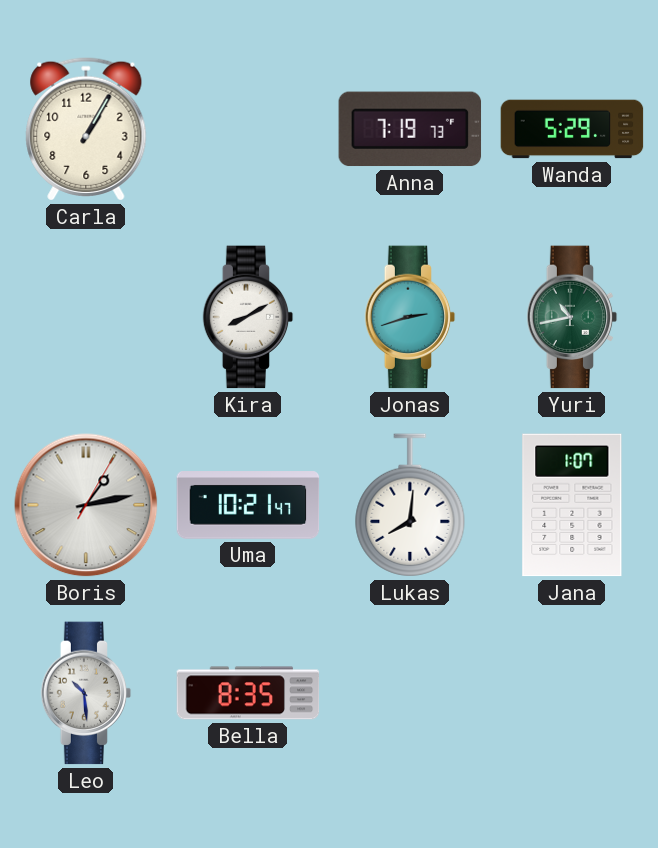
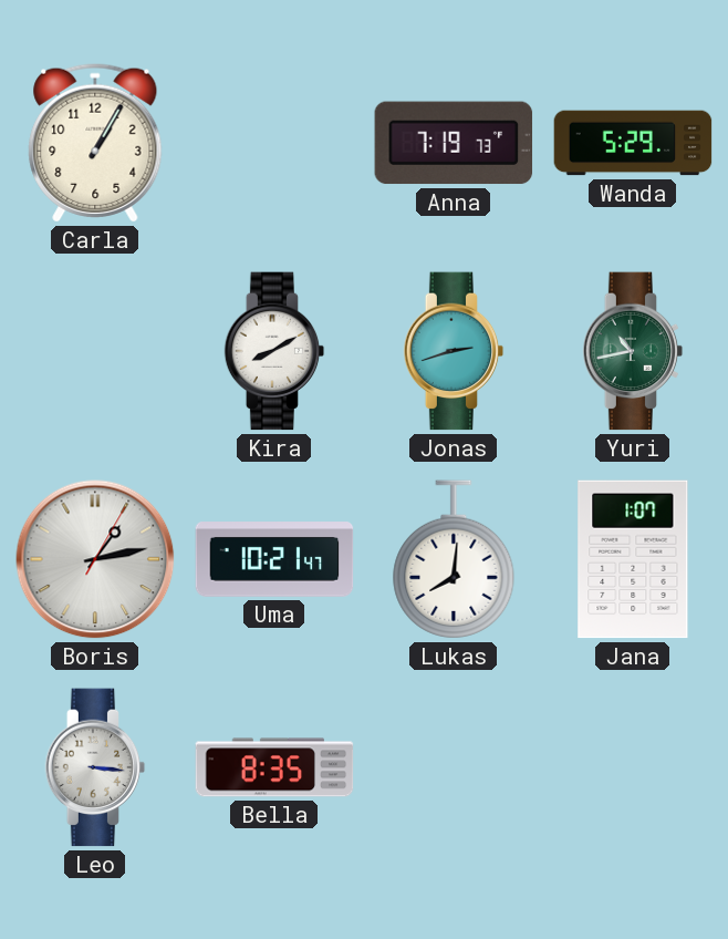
Leo: 10:29 -> 3:16 (95, 767)
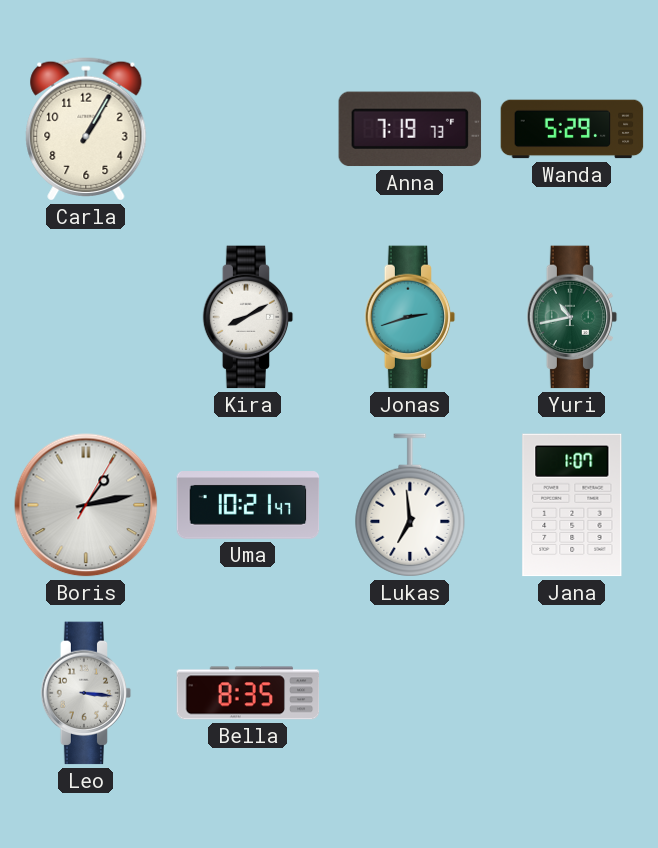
Lukas: 8:01 -> 6:59 (410, 505)
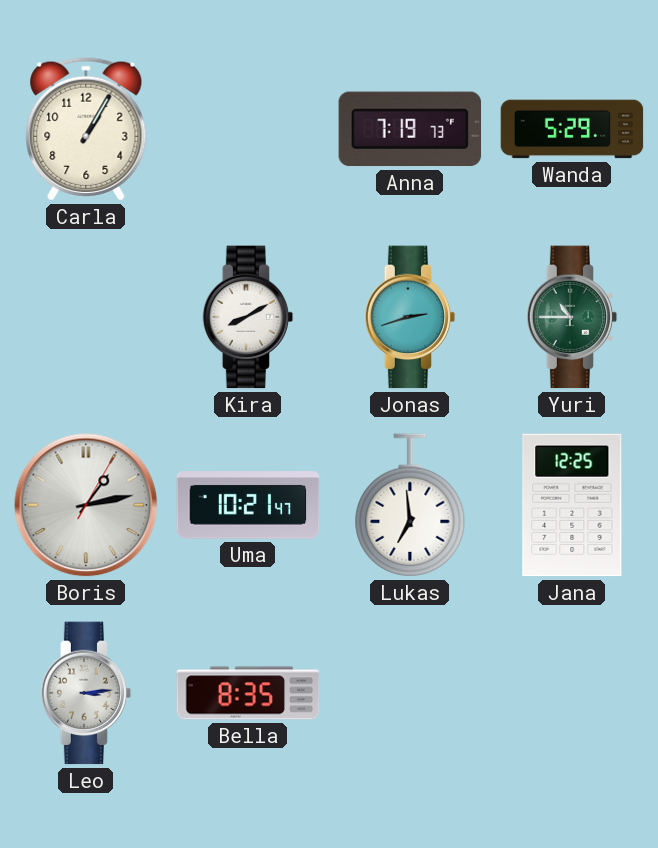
Yuri: 10:43 -> 10:45 (572, 317)
Jana: 1:07 -> 12:25 (572, 505)
Leo: 3:16 -> 3:14 (86, 693)
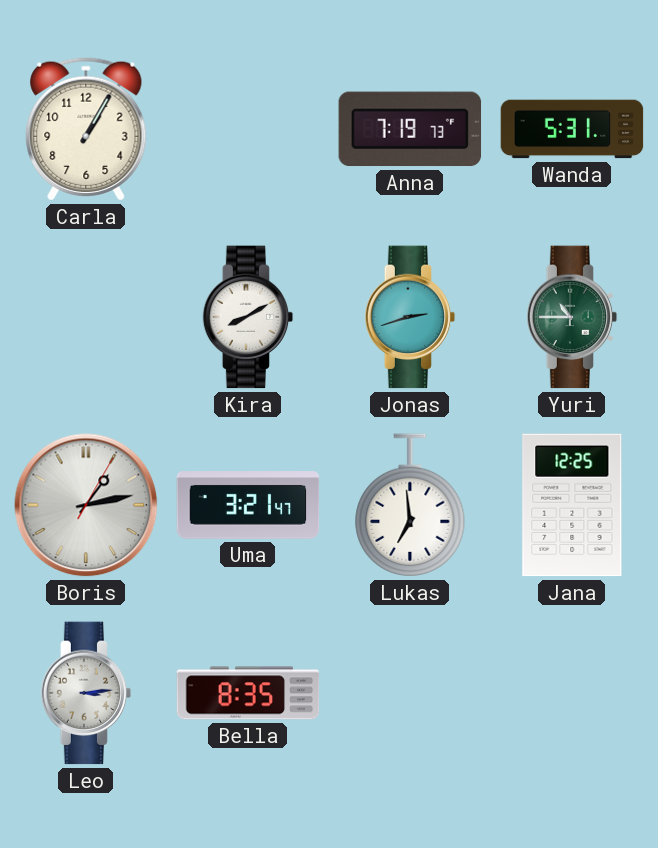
Wanda: 5:29 -> 5:31 (572, 129)
Uma: 10:21 -> 3:21 (248, 505)
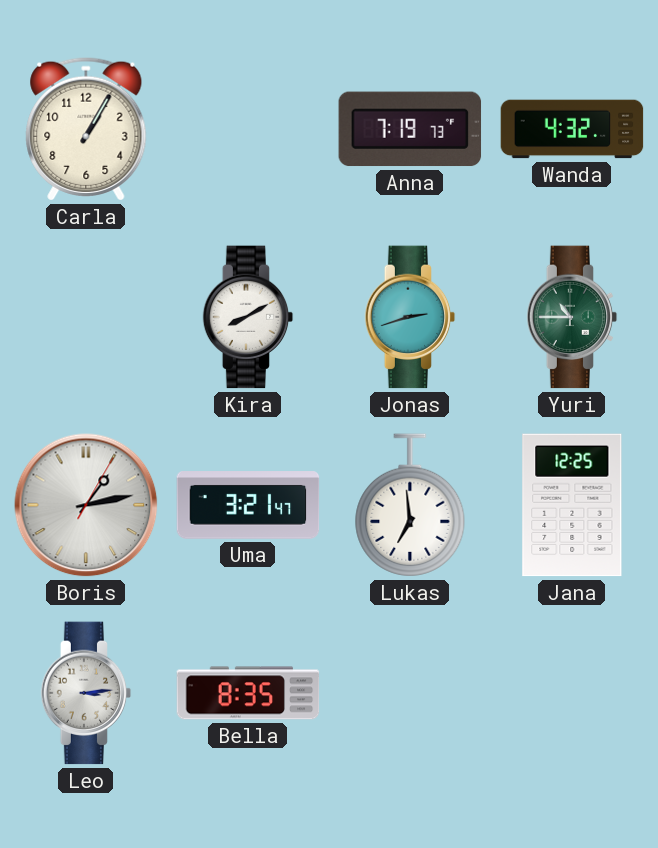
Wanda: 5:31 -> 4:32 (572, 129)
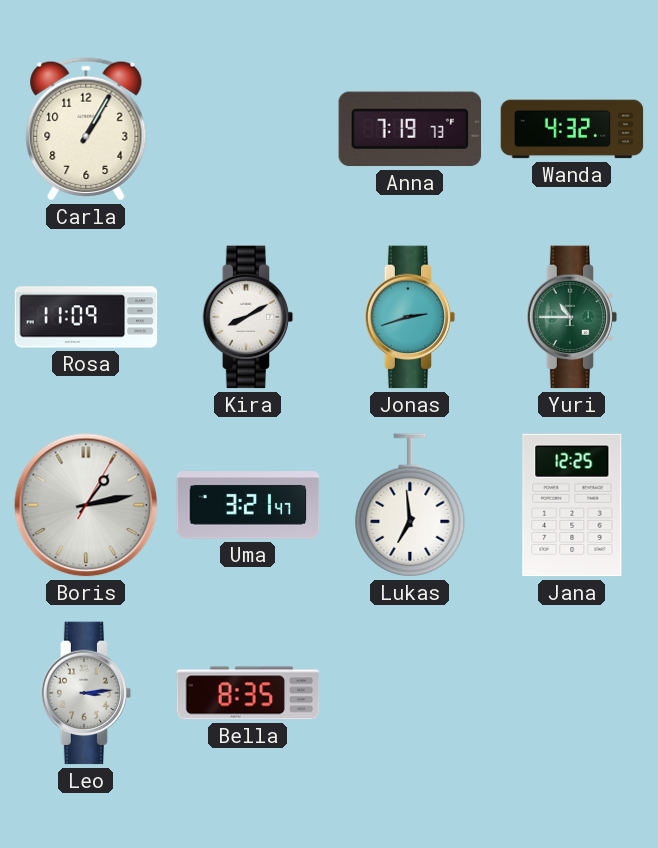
Rosa: none -> 11:09 (86, 317)
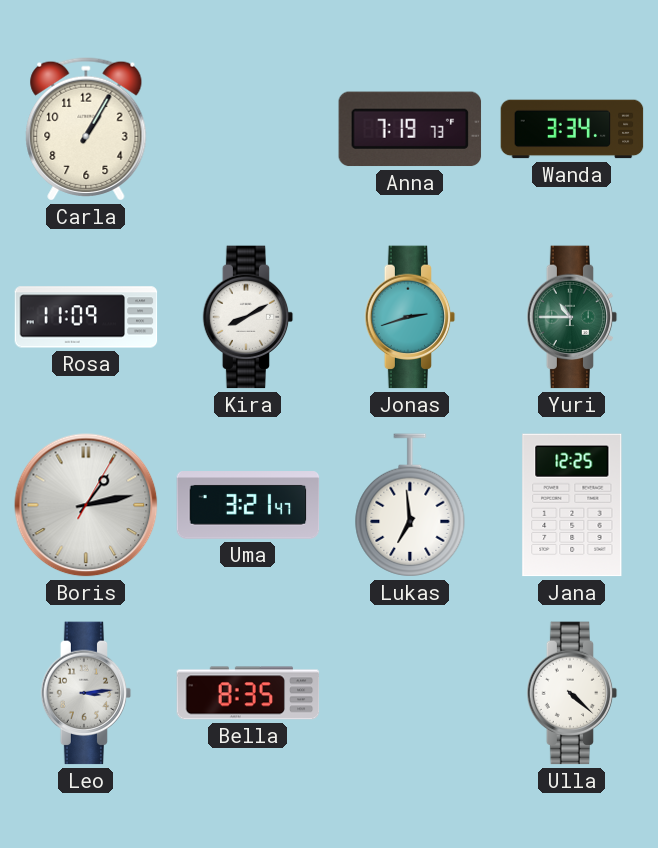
Wanda: 4:32 -> 3:34 (572, 129)
Ulla: none -> 4:22 (572, 693)
